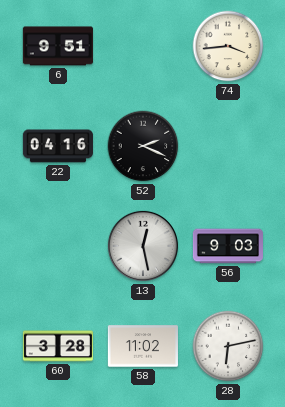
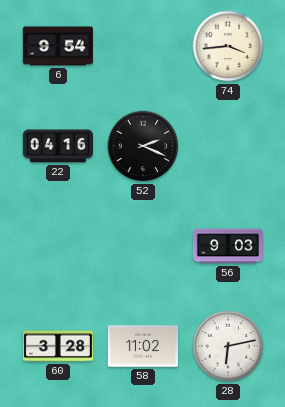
6: 9:51 -> 9:54 (58, 46)
13: 12:28 -> none (143, 246)
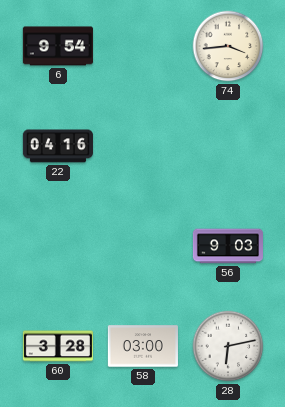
52: 2:19 -> none (143, 146)
58: 11:02 -> 03:00 (143, 346)
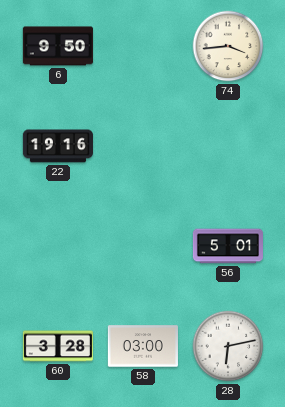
6: 9:54 -> 9:50 (58, 46)
22: 04:16 -> 19:16 (58, 146)
56: 9:03 -> 5:01 (228, 246)
